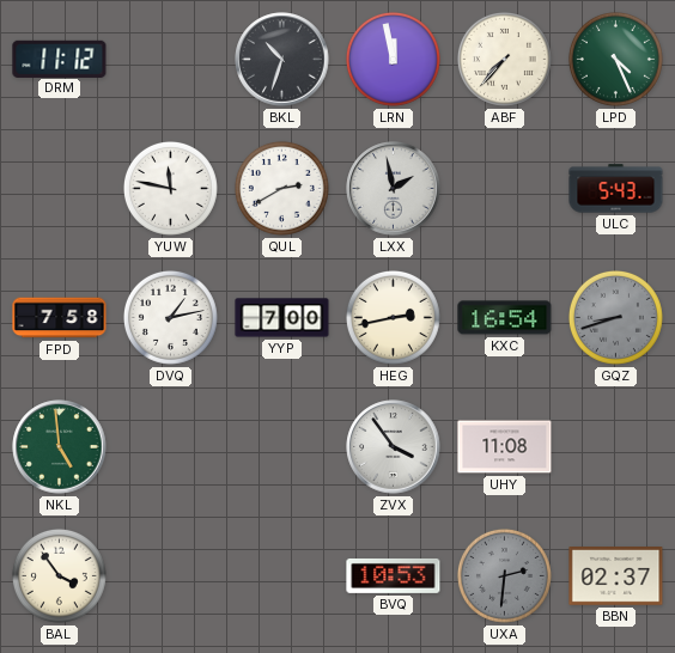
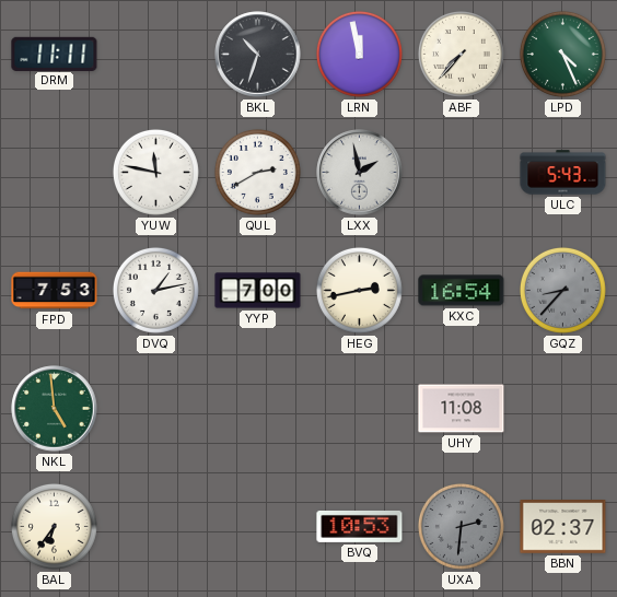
DRM: 11:12 -> 11:11 (55, 54)
FPD: 7:58 -> 7:53 (55, 291)
GQZ: 8:42 -> 8:37 (562, 290)
ZVX: 3:54 -> none (394, 447)
BAL: 3:54 -> 6:36 (54, 526)
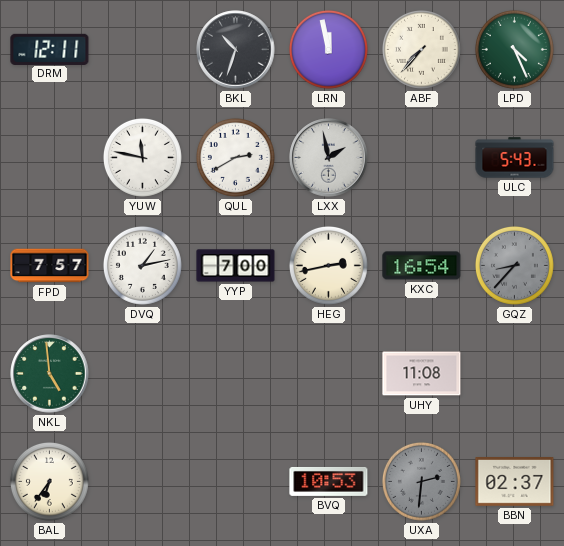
DRM: 11:11 -> 12:11 (50, 49)
FPD: 7:53 -> 7:57 (50, 266)
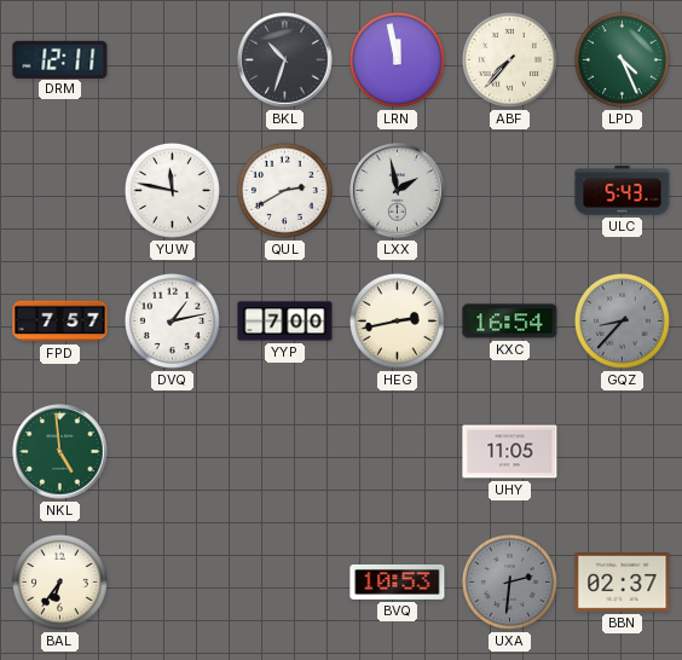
UHY: 11:08 -> 11:05 (510, 452)
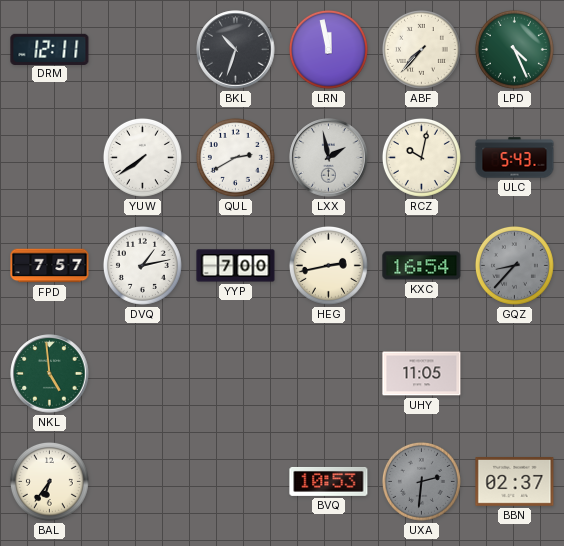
YUW: 11:47 -> 7:39 (142, 157)
RCZ: none -> 10:02 (421, 157)
